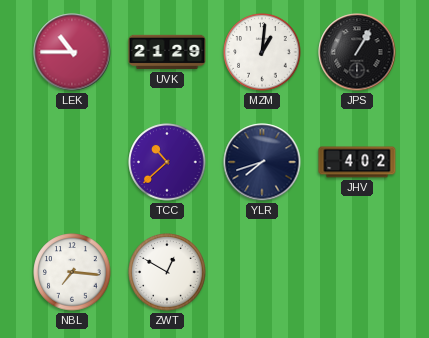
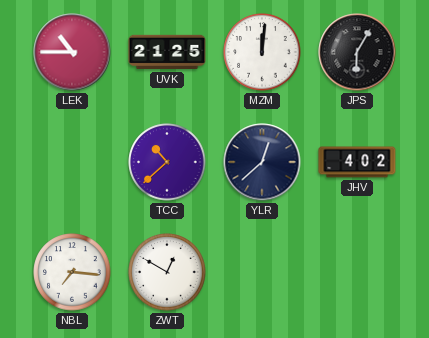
UVK: 21:29 -> 21:25 (167, 52)
MZM: 1:01 -> 12:01 (262, 52)
JPS: 1:05 -> 6:05 (357, 52)
YLR: 7:42 -> 12:38 (262, 162)
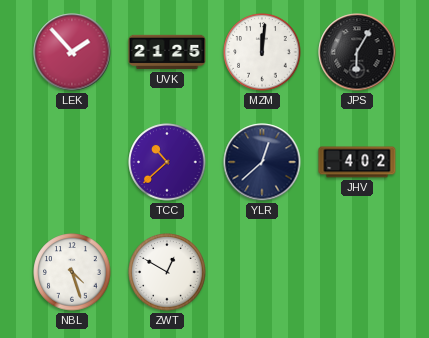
LEK: 10:45 -> 1:53 (72, 52)
NBL: 7:16 -> 4:27 (72, 272)
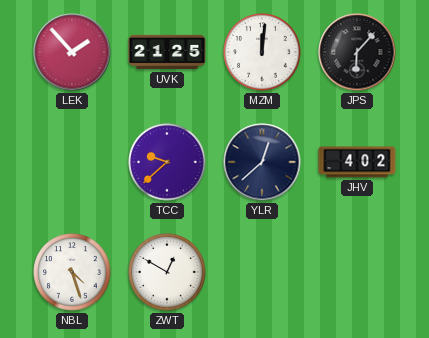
JPS: 6:05 -> 6:07 (357, 52)
TCC: 10:38 -> 9:38 (167, 162)
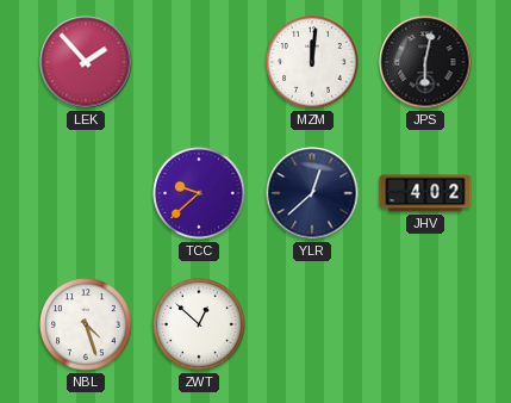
UVK: 21:25 -> none (167, 52)
JPS: 6:07 -> 6:02 (425, 62)
ZWT: 12:50 -> 12:52 (199, 324)
